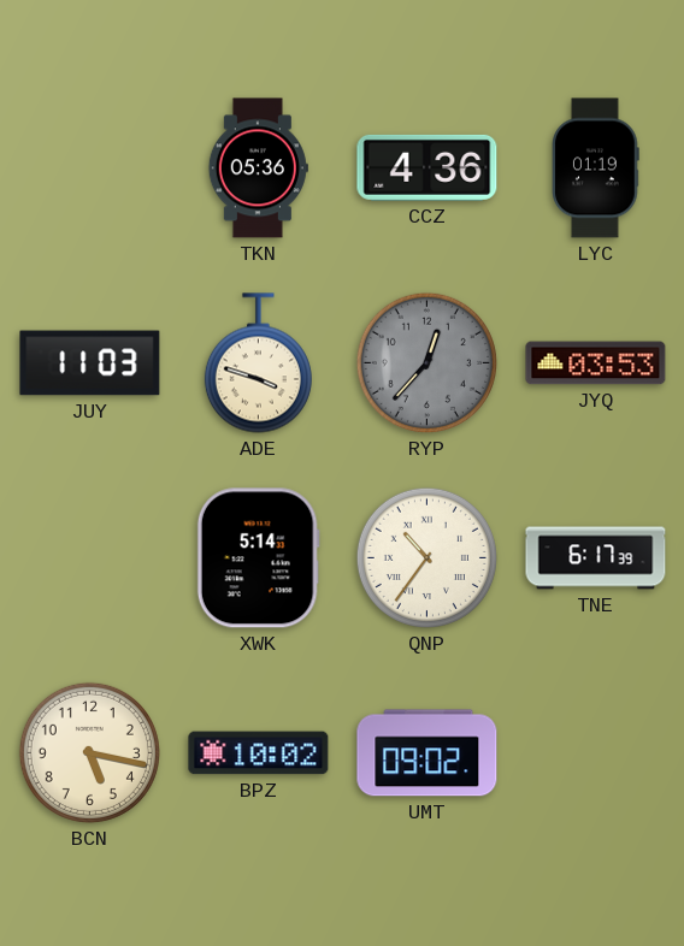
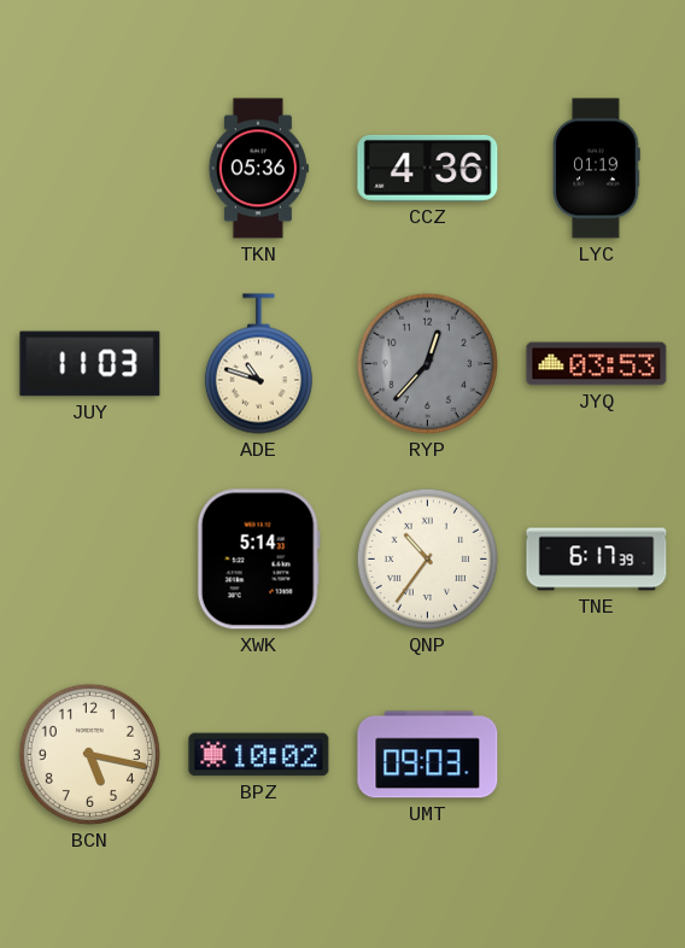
ADE: 3:48 -> 10:48 (258, 364)
UMT: 09:02 -> 09:03 (428, 755)
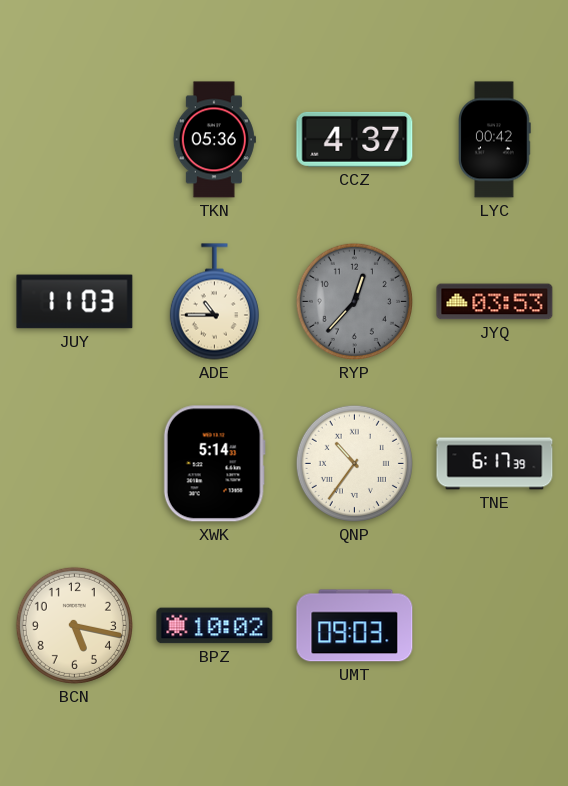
CCZ: 4:36 -> 4:37 (355, 139)
LYC: 01:19 -> 00:42 (495, 140)
ADE: 10:48 -> 10:45 (214, 302)
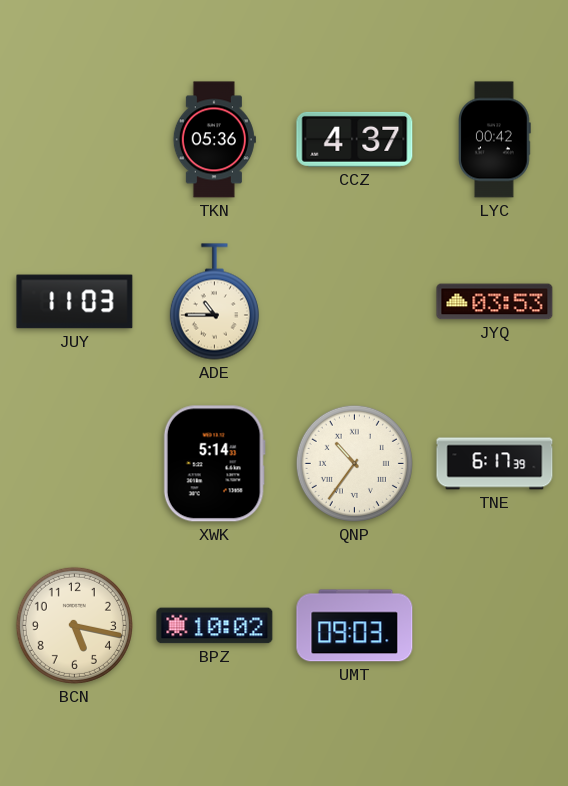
RYP: 12:37 -> none (354, 301)
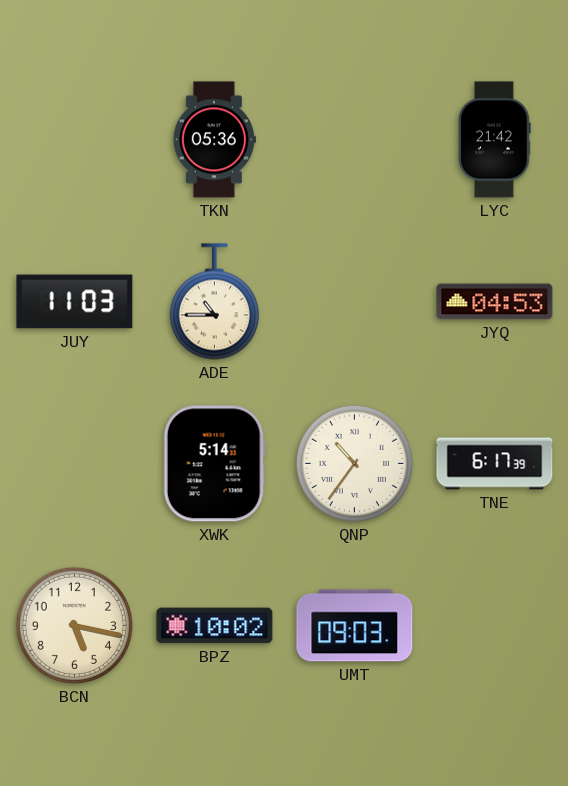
CCZ: 4:37 -> none (355, 139)
LYC: 00:42 -> 21:42 (495, 140)
JYQ: 03:53 -> 04:53 (495, 302)
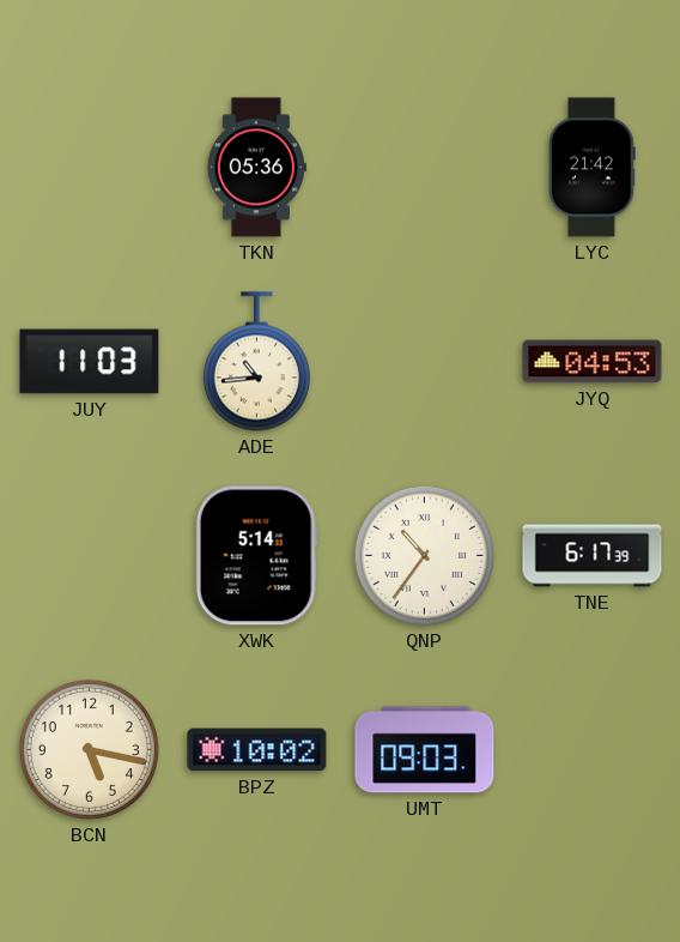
ADE: 10:45 -> 10:44 (256, 362)
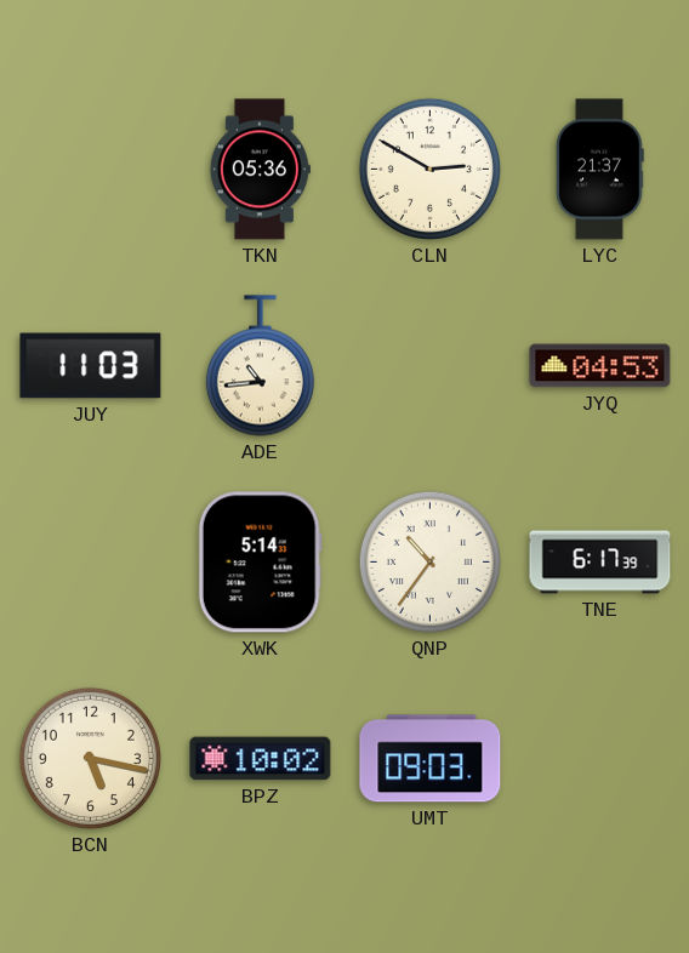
CLN: none -> 2:50 (429, 169)
LYC: 21:42 -> 21:37 (600, 170)
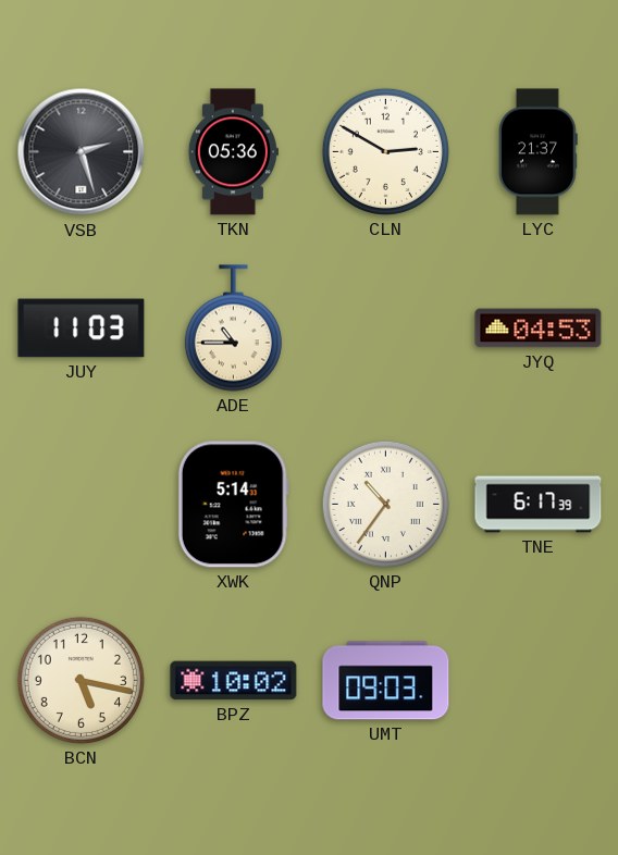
VSB: none -> 2:27 (82, 152)
ADE: 10:44 -> 10:45 (233, 329)
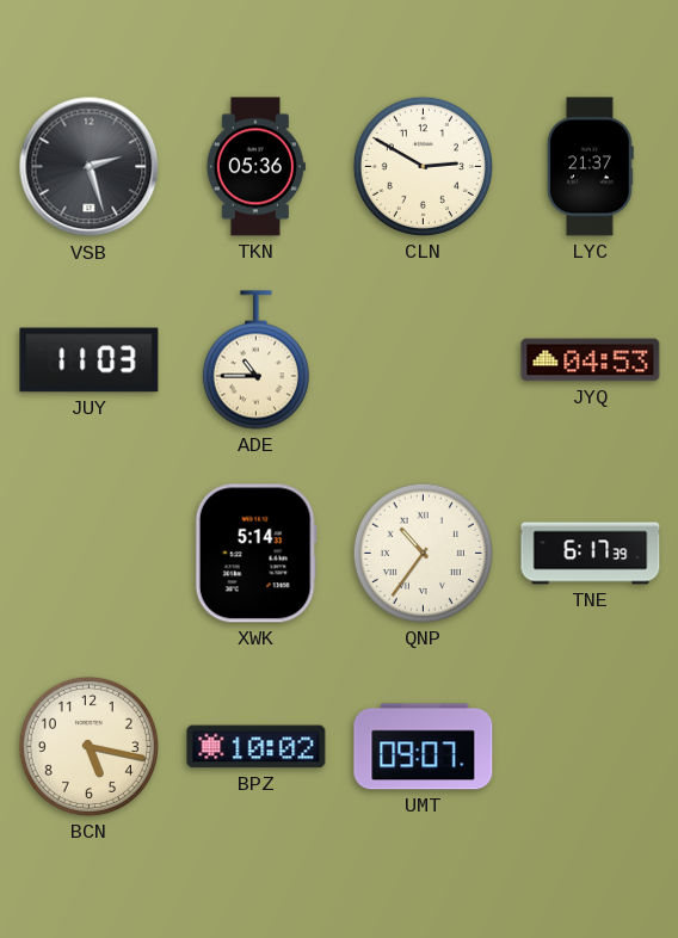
UMT: 09:03 -> 09:07 (424, 747)
